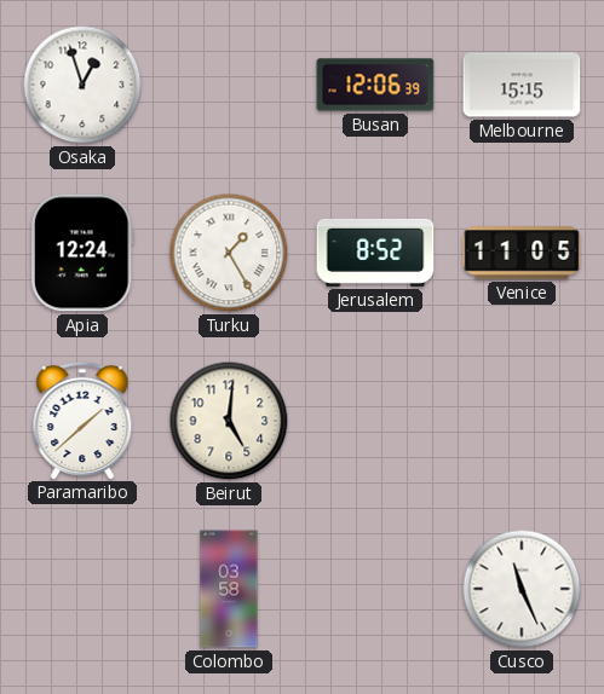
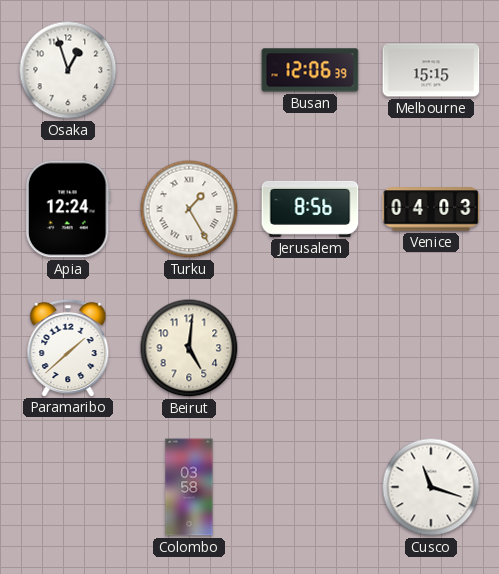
Jerusalem: 8:52 -> 8:56 (310, 209)
Venice: 11:05 -> 04:03 (431, 209)
Cusco: 11:26 -> 11:18 (431, 487)
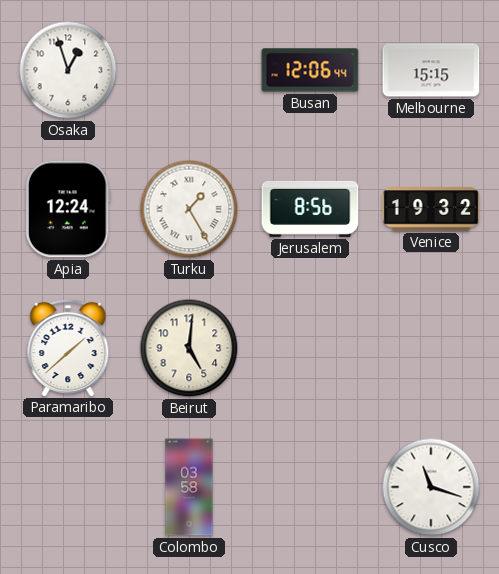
Busan: 12:06:39 -> 12:06:44 (310, 70)
Venice: 04:03 -> 19:32 (431, 209)
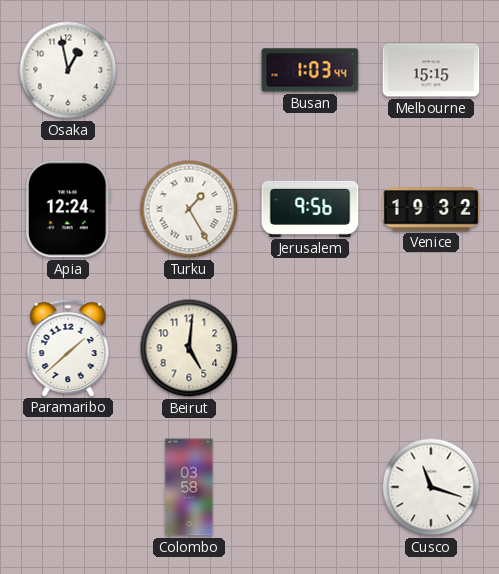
Osaka: 12:57 -> 12:58 (68, 70)
Busan: 12:06 -> 1:03 (310, 70)
Jerusalem: 8:56 -> 9:56 (310, 209)
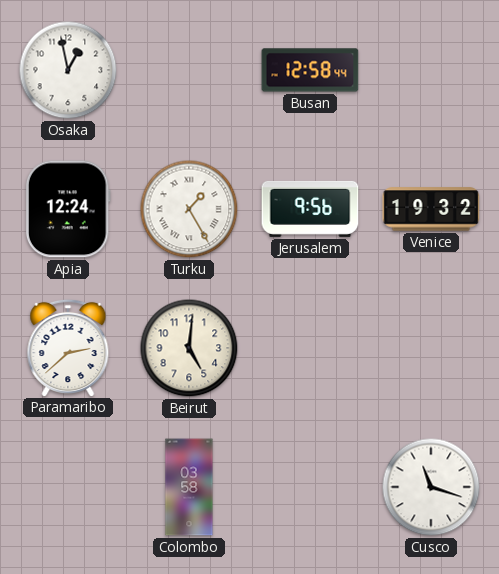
Busan: 1:03 -> 12:58 (310, 70)
Melbourne: 15:15 -> none (431, 70)
Paramaribo: 1:38 -> 2:38 (68, 347)
